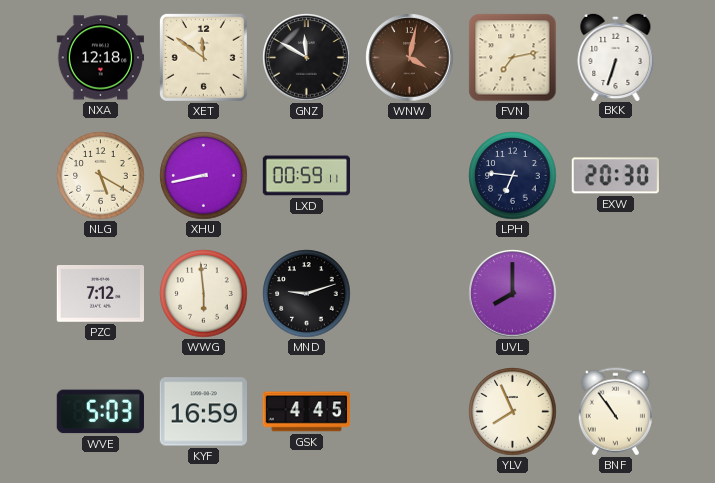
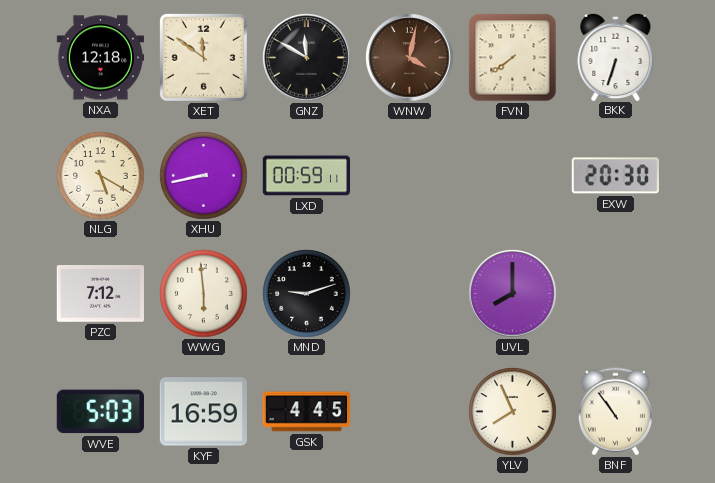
FVN: 7:13 -> 7:39 (513, 58)
LPH: 6:46 -> none (513, 176)
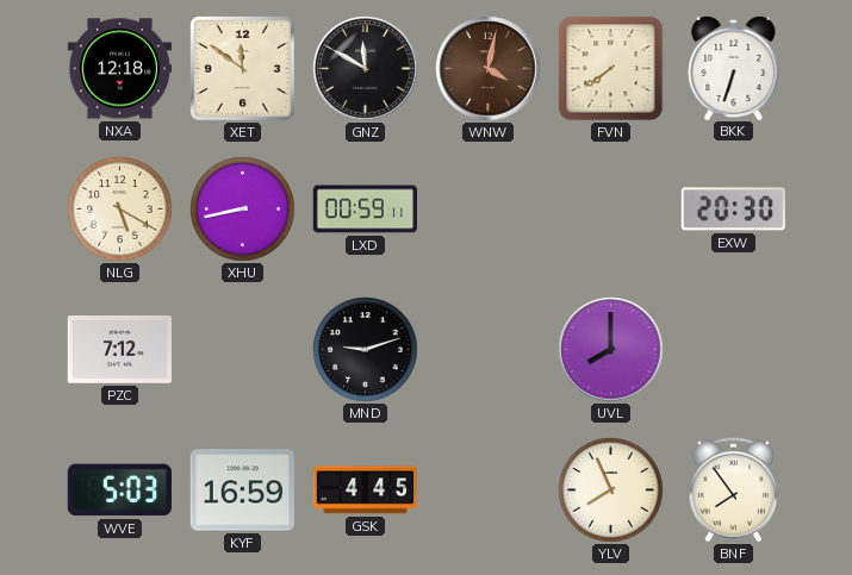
WWG: 5:59 -> none (204, 294)
BNF: 10:54 -> 7:54 (733, 490)
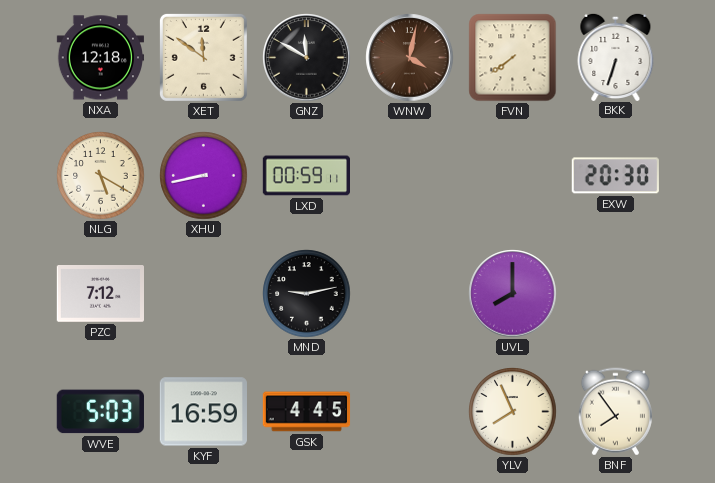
MND: 9:12 -> 9:13 (307, 294)
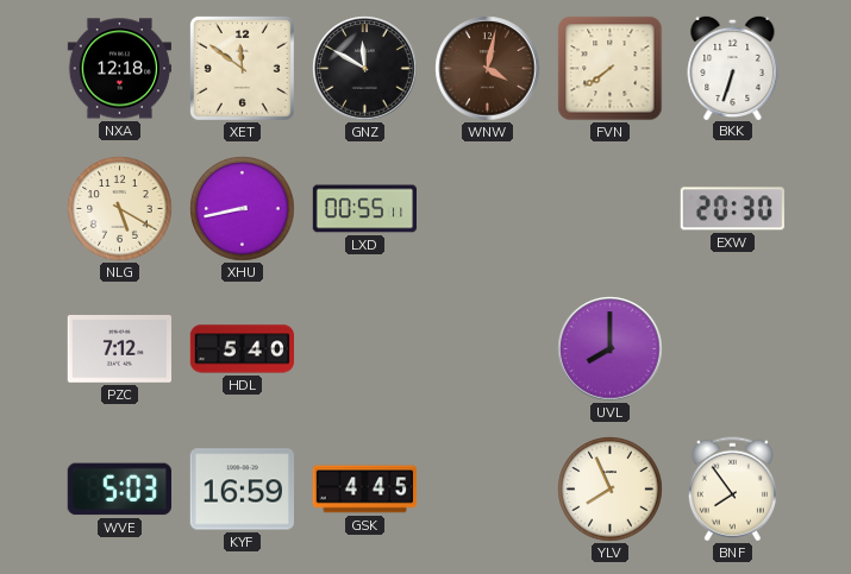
LXD: 00:59 -> 00:55 (364, 209)
HDL: none -> 5:40 (243, 349)
MND: 9:13 -> none (307, 294)
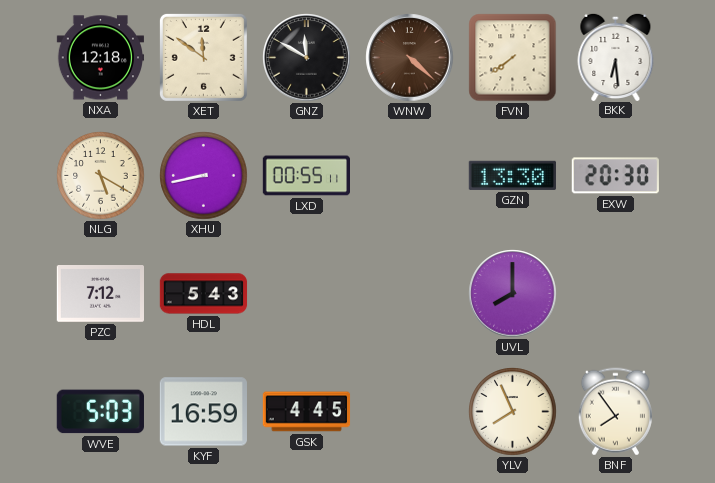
WNW: 4:02 -> 4:22 (410, 58)
BKK: 6:33 -> 6:29 (616, 56)
GZN: none -> 13:30 (512, 175)
HDL: 5:40 -> 5:43 (204, 294)
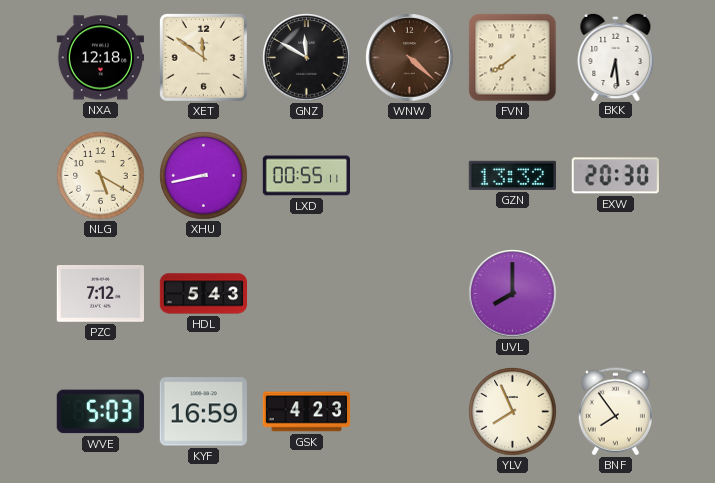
GZN: 13:30 -> 13:32 (512, 175)
GSK: 4:45 -> 4:23 (307, 412)
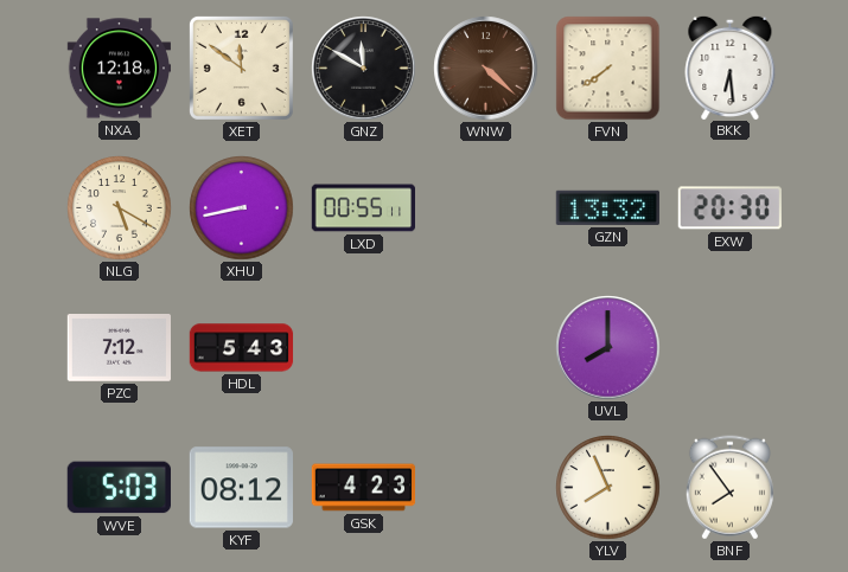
KYF: 16:59 -> 08:12 (241, 488)
